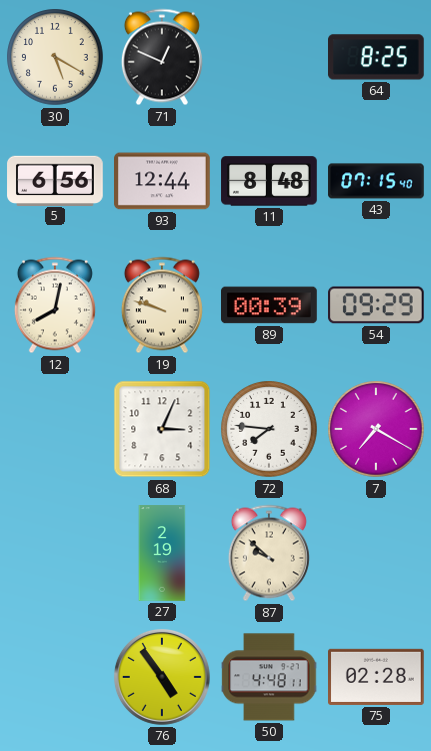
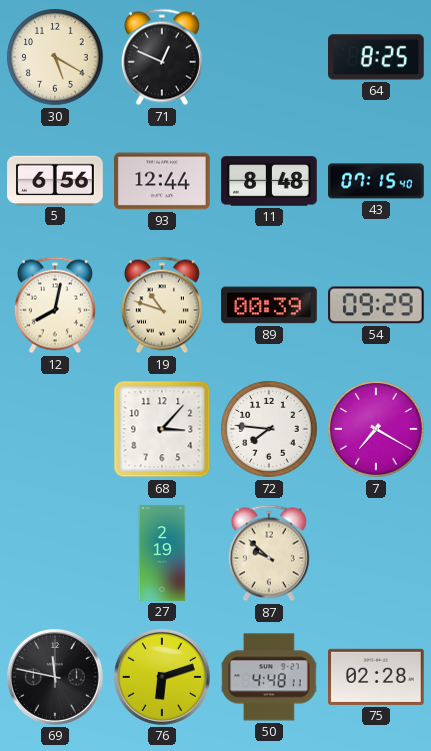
19: 9:48 -> 10:48 (162, 305)
68: 3:04 -> 3:07 (162, 429)
69: none -> 11:47 (55, 677)
76: 4:54 -> 6:12 (162, 677)
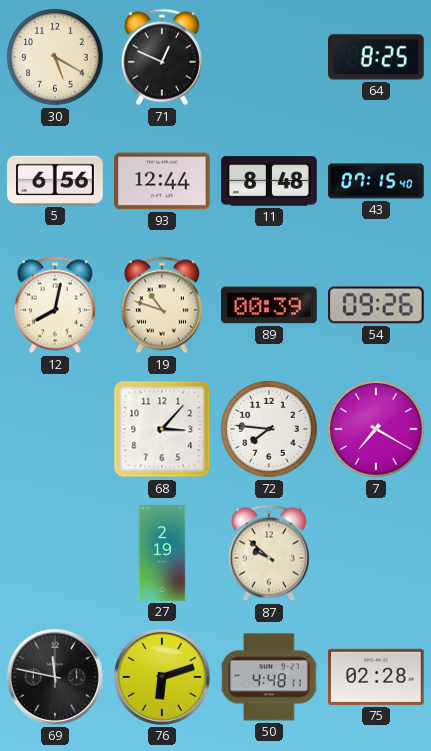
54: 09:29 -> 09:26 (377, 305)
